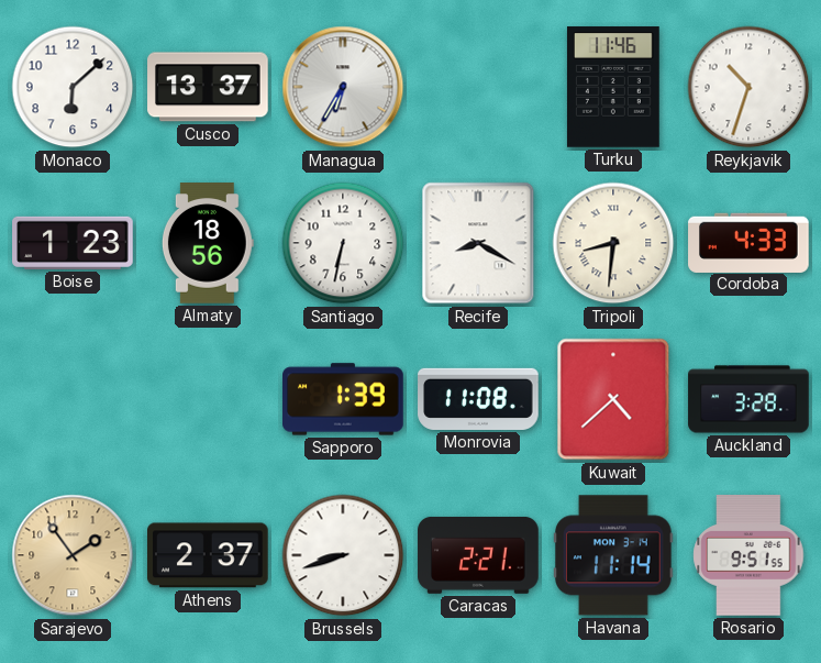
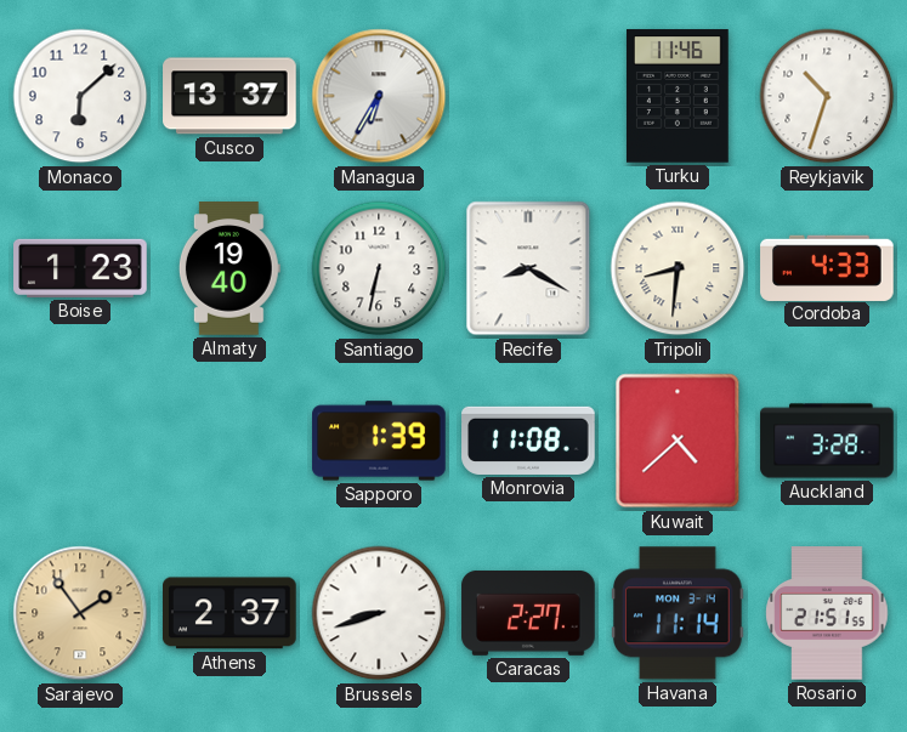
Almaty: 18:56 -> 19:40 (229, 268)
Caracas: 2:21 -> 2:27 (528, 613)
Rosario: 9:51 -> 21:51 (827, 613)
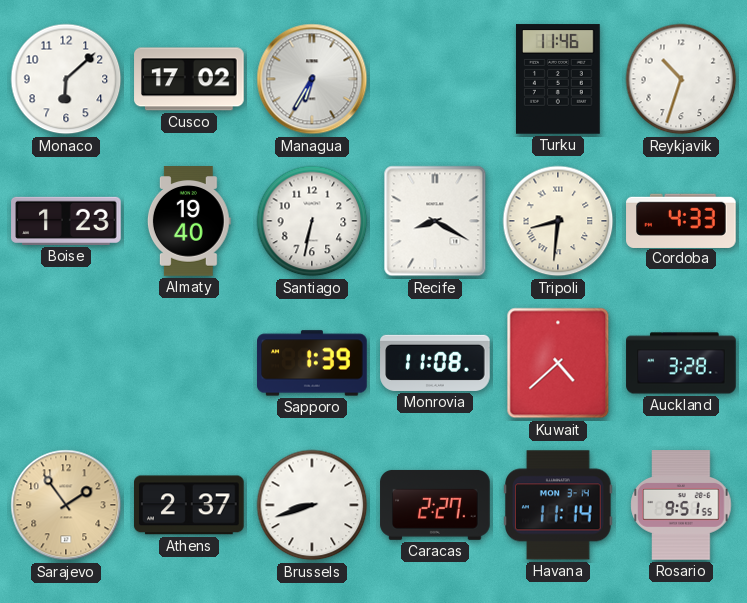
Cusco: 13:37 -> 17:02 (189, 79)
Rosario: 21:51 -> 9:51 (681, 505)
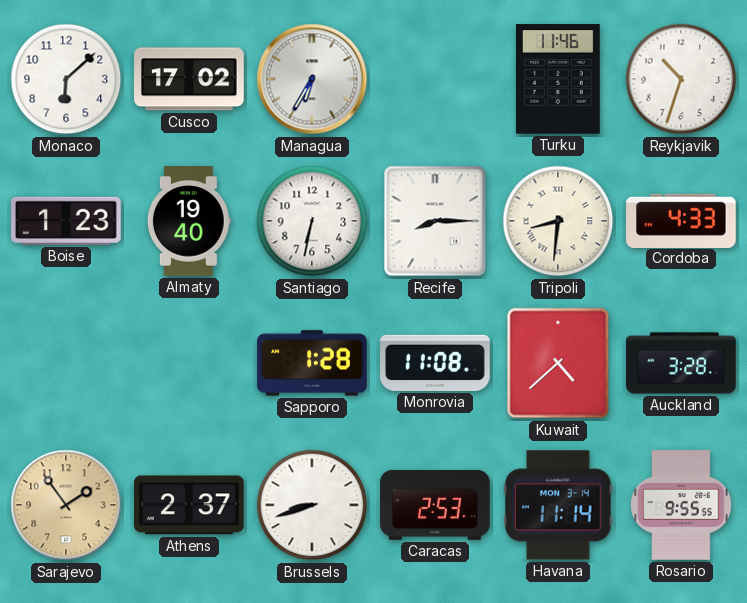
Recife: 8:20 -> 8:15 (435, 221)
Sapporo: 1:39 -> 1:28 (312, 363)
Caracas: 2:27 -> 2:53 (435, 505)
Rosario: 9:51 -> 9:55 (681, 505)
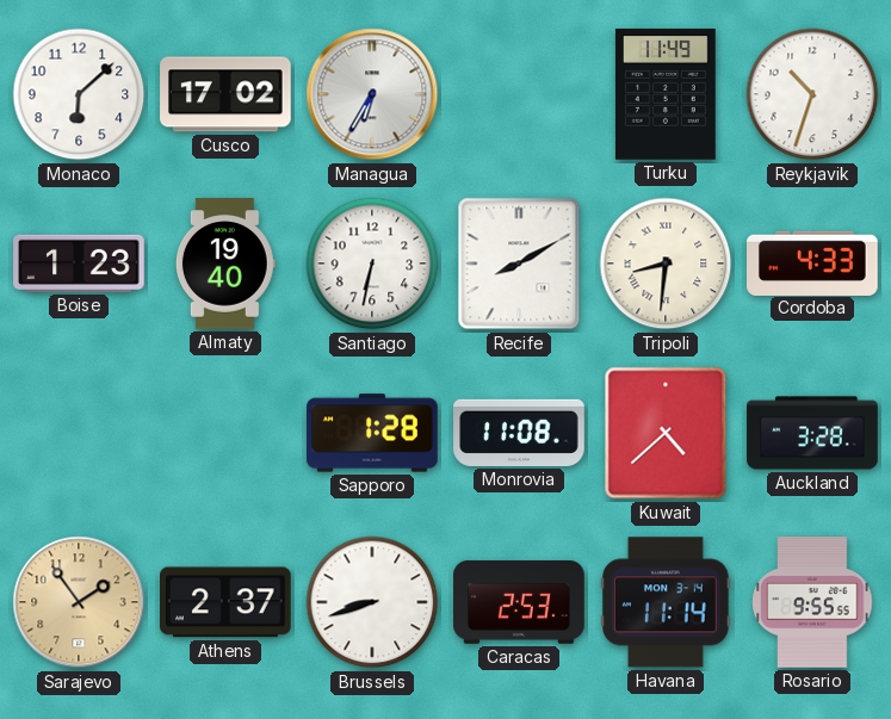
Turku: 11:46 -> 11:49 (666, 94)
Recife: 8:15 -> 8:10 (519, 264)
